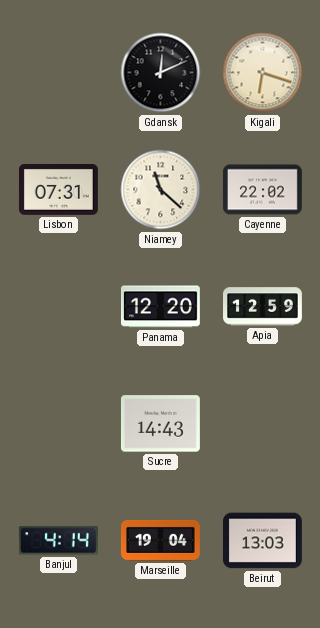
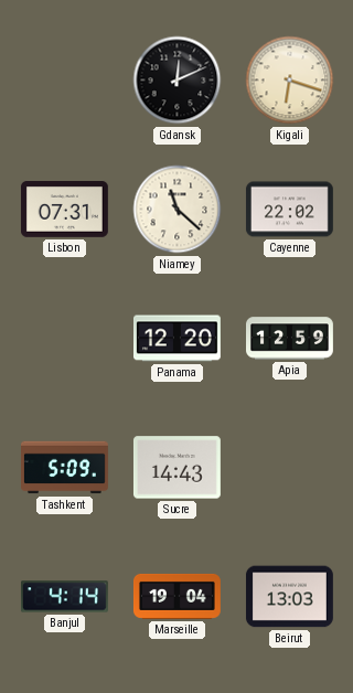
Tashkent: none -> 5:09 (65, 468)
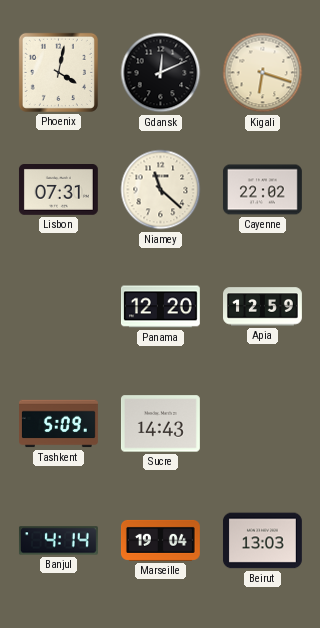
Phoenix: none -> 4:02 (58, 72)
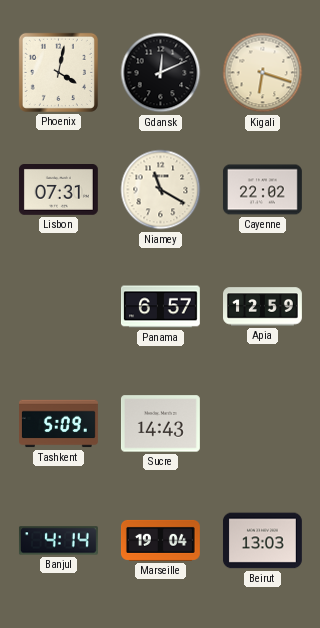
Niamey: 11:22 -> 11:20 (161, 190)
Panama: 12:20 -> 6:57 (161, 307)
